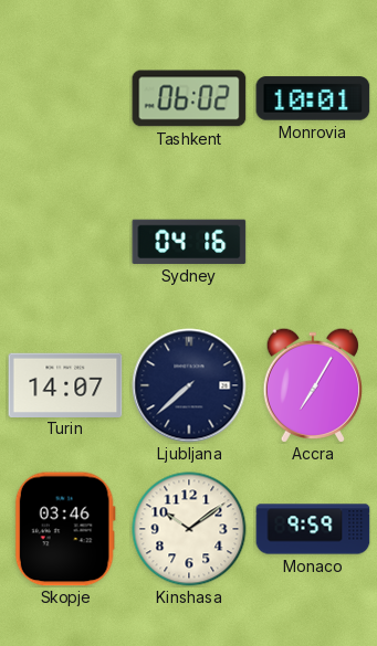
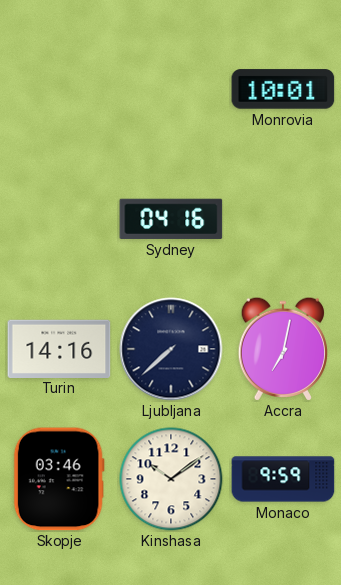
Tashkent: 06:02 -> none (189, 98)
Turin: 14:07 -> 14:16 (59, 348)
Accra: 7:05 -> 7:02 (282, 349)
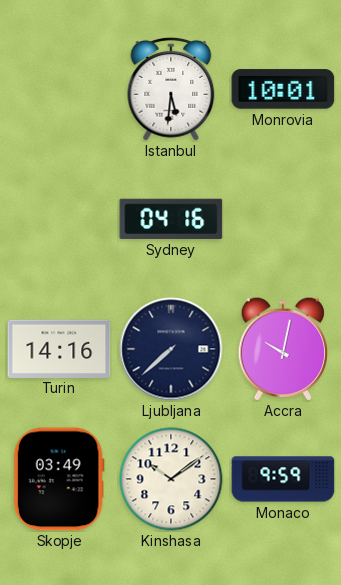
Istanbul: none -> 5:31 (171, 89)
Accra: 7:02 -> 10:02 (282, 349)
Skopje: 03:46 -> 03:49 (59, 479)
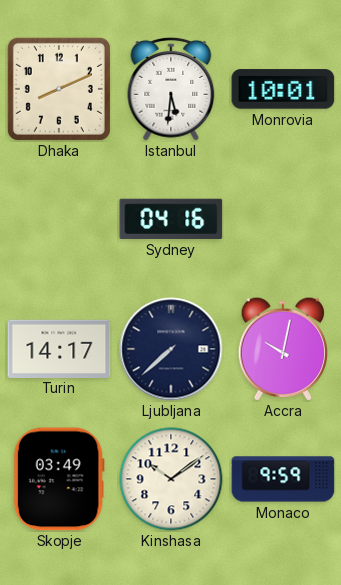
Dhaka: none -> 8:11 (59, 89)
Turin: 14:16 -> 14:17 (59, 348)
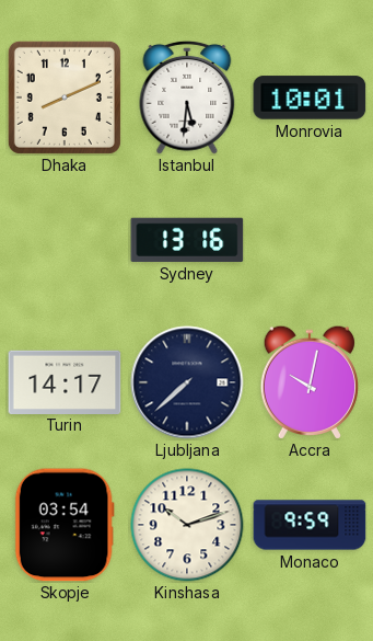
Sydney: 04:16 -> 13:16 (187, 240)
Skopje: 03:49 -> 03:54 (65, 525)
Kinshasa: 10:09 -> 10:12 (187, 525)
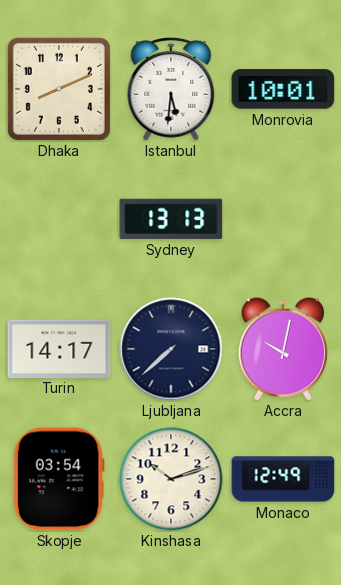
Sydney: 13:16 -> 13:13 (171, 219)
Monaco: 9:59 -> 12:49 (283, 479)
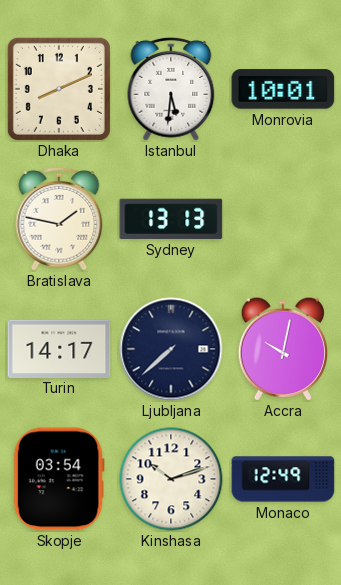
Bratislava: none -> 1:47 (59, 219)
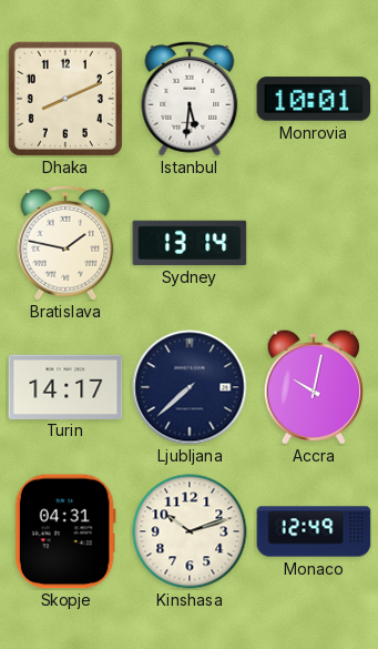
Sydney: 13:13 -> 13:14 (190, 243)
Skopje: 03:54 -> 04:31 (65, 531)
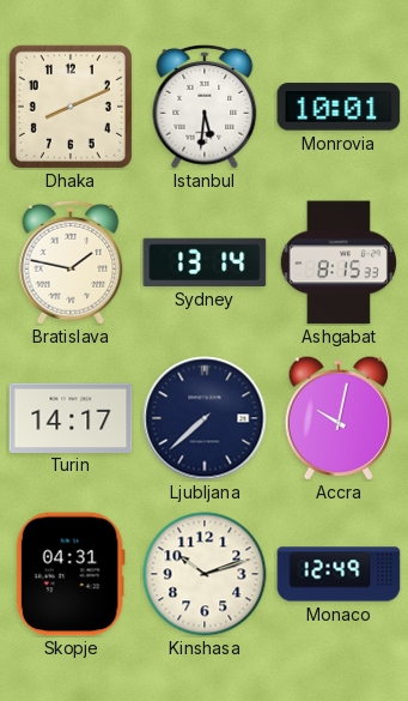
Ashgabat: none -> 8:15 (339, 262)
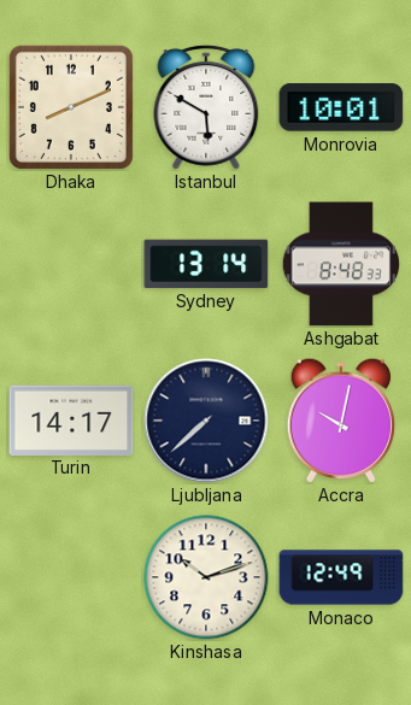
Istanbul: 5:31 -> 5:50 (206, 107)
Bratislava: 1:47 -> none (71, 262)
Ashgabat: 8:15 -> 8:48 (341, 264)
Skopje: 04:31 -> none (71, 574)
